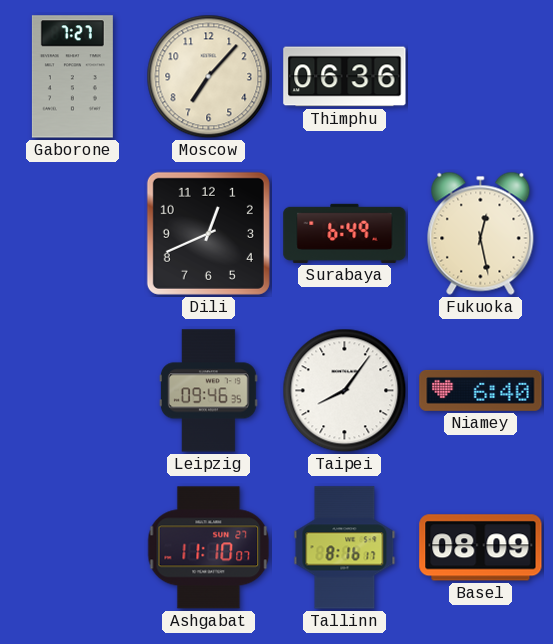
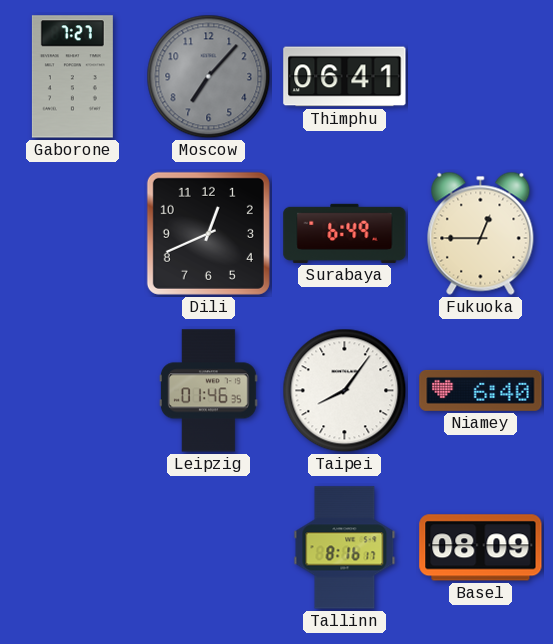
Moscow dial: cream -> grey (209, 77)
Thimphu: 06:36 -> 06:41 (345, 77)
Fukuoka: 12:28 -> 12:45 (481, 233)
Leipzig: 09:46 -> 01:46 (208, 391)
Ashgabat: 11:10 -> none (209, 548)
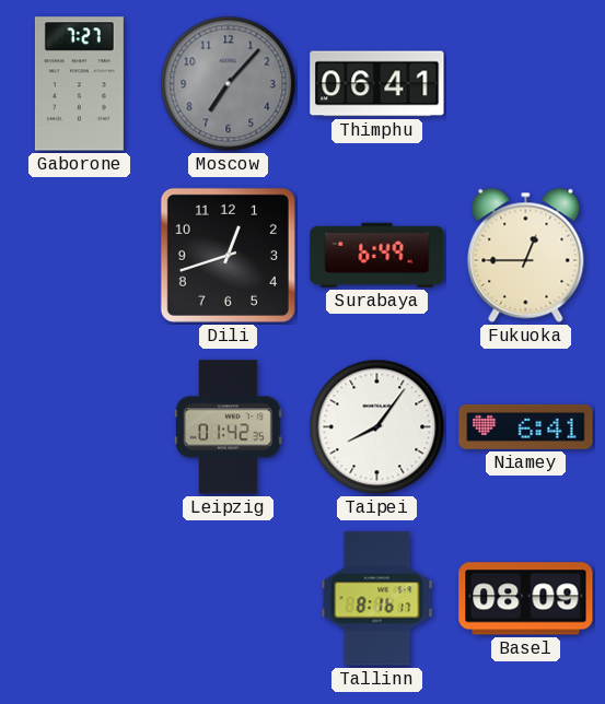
Dili: 12:41 -> 12:42 (228, 255)
Leipzig: 01:46 -> 01:42 (228, 427)
Niamey: 6:40 -> 6:41 (526, 426)
